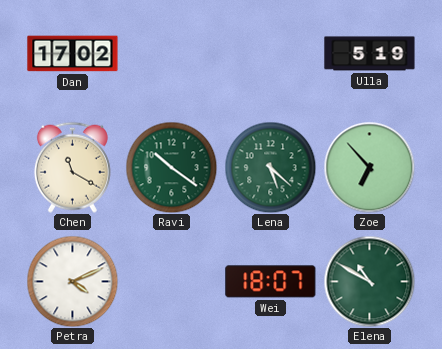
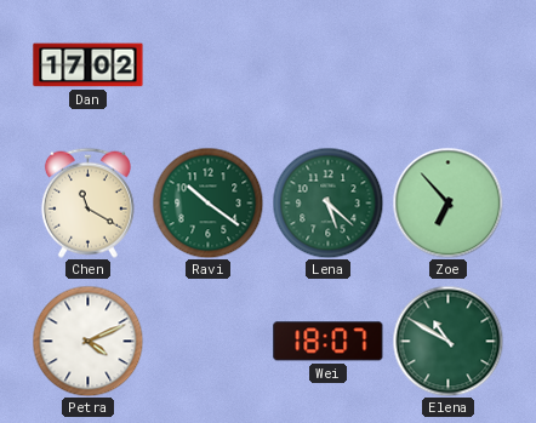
Ulla: 5:19 -> none (370, 54)
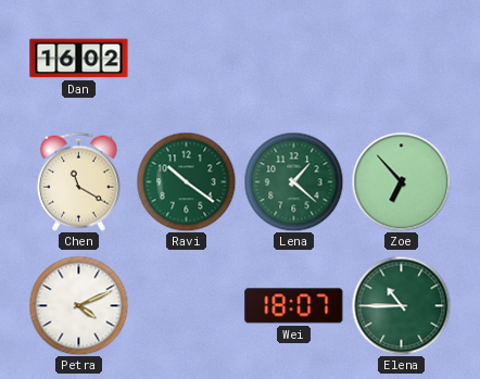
Dan: 17:02 -> 16:02 (79, 59)
Lena: 5:22 -> 1:22 (293, 181)
Elena: 10:50 -> 10:45 (401, 305)
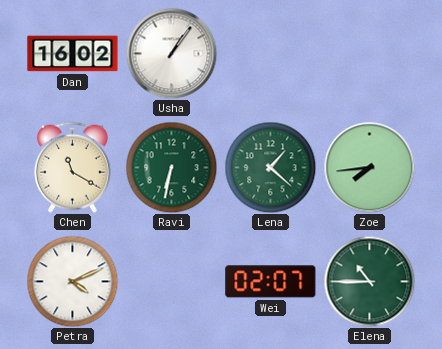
Usha: none -> 1:06 (171, 53)
Ravi: 10:21 -> 6:32 (171, 167)
Zoe: 6:53 -> 7:44 (369, 167)
Wei: 18:07 -> 02:07 (271, 282)
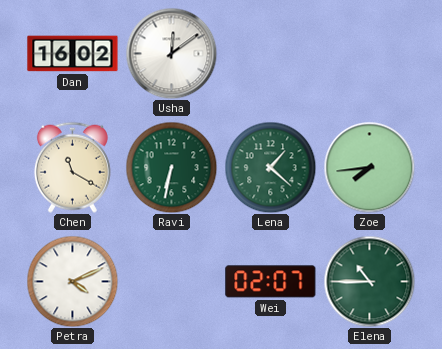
Usha: 1:06 -> 12:09 (171, 53)
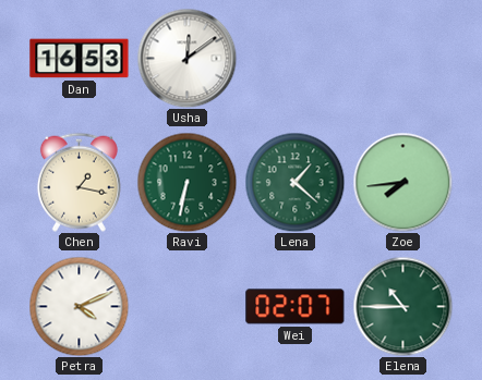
Dan: 16:02 -> 16:53 (80, 59)
Chen: 11:20 -> 1:17 (79, 182)
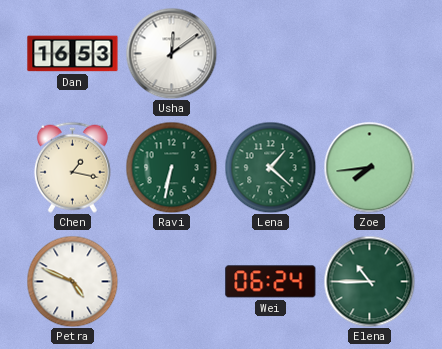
Petra: 4:11 -> 4:49 (72, 281)
Wei: 02:07 -> 06:24 (271, 282)
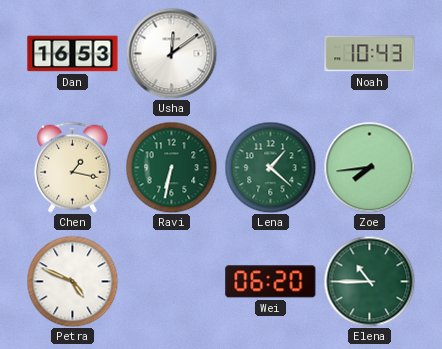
Noah: none -> 10:43 (370, 54)
Wei: 06:24 -> 06:20 (271, 282)
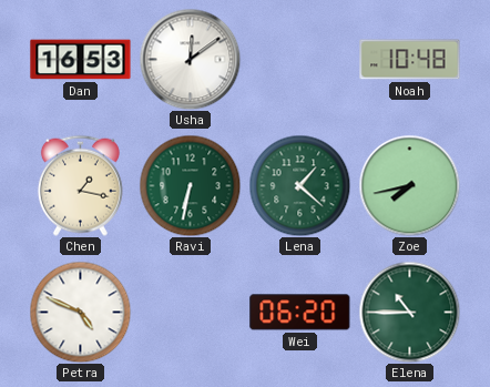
Noah: 10:43 -> 10:48 (410, 60)
Zoe: 7:44 -> 7:43 (409, 185)
